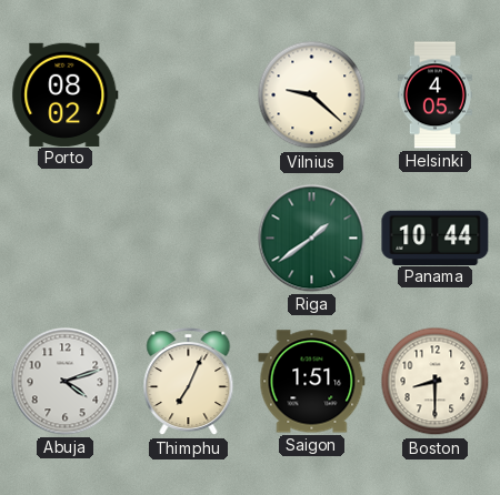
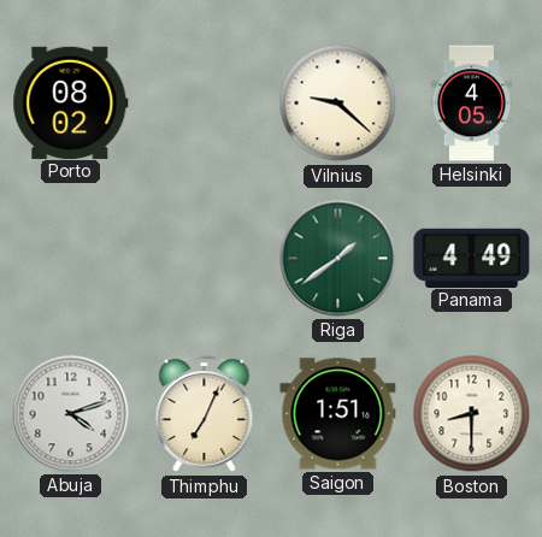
Panama: 10:44 -> 4:49 (472, 258)
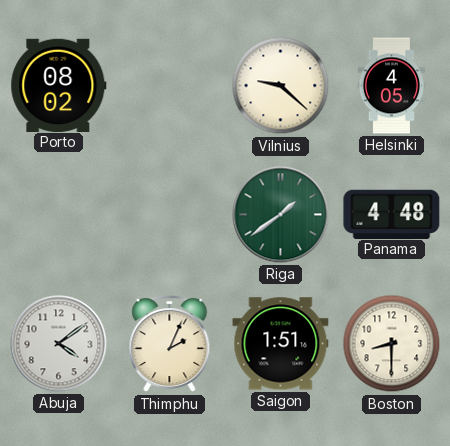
Panama: 4:49 -> 4:48 (392, 214)
Abuja: 4:12 -> 4:09 (59, 344)
Thimphu: 7:04 -> 2:04 (170, 344)
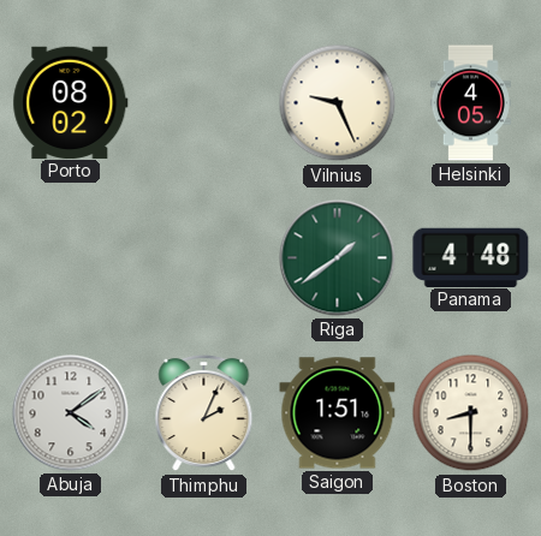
Vilnius: 9:22 -> 9:26 (338, 103)
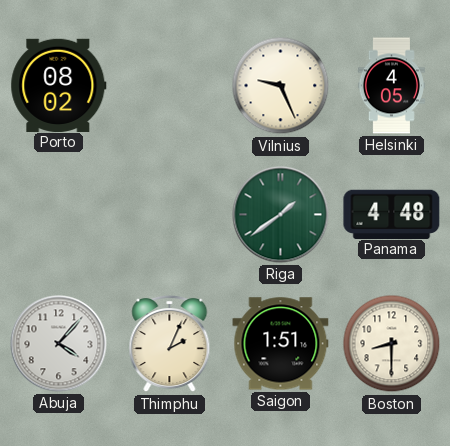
Abuja: 4:09 -> 4:07 (59, 344)
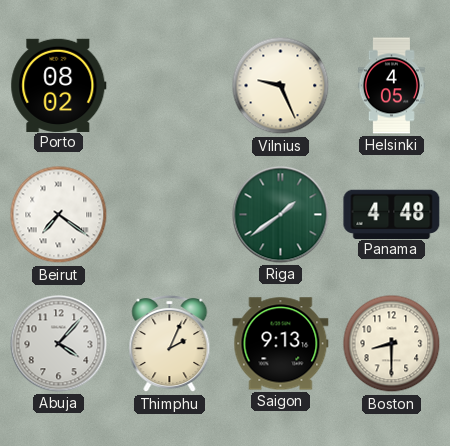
Beirut: none -> 7:21 (59, 215)
Saigon: 1:51 -> 9:13 (281, 344)
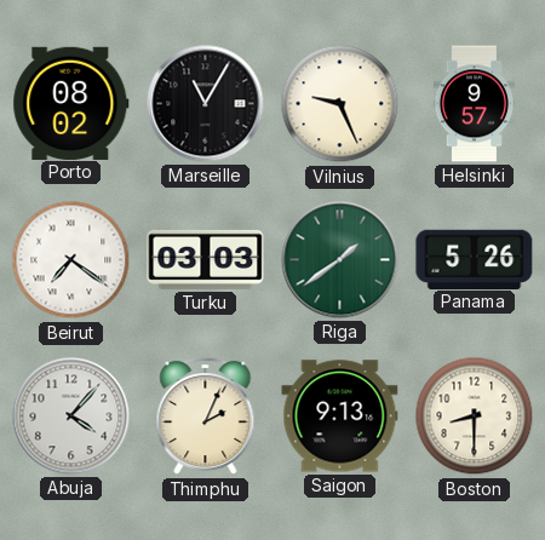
Marseille: none -> 11:05 (206, 104)
Helsinki: 4:05 -> 9:57 (474, 104)
Turku: none -> 03:03 (206, 259)
Panama: 4:48 -> 5:26 (475, 259)
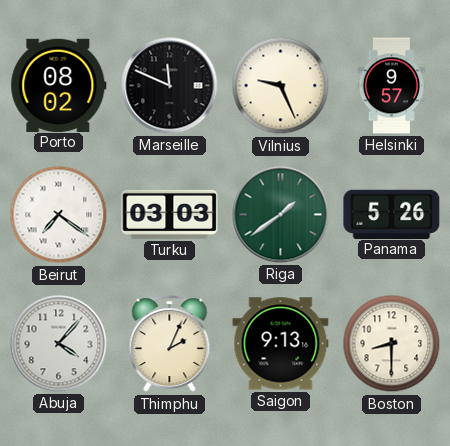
Marseille: 11:05 -> 11:49 (170, 86)
